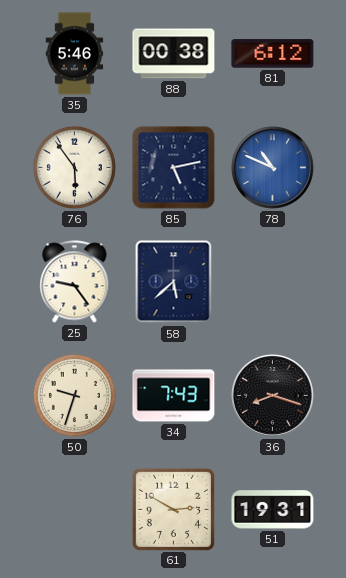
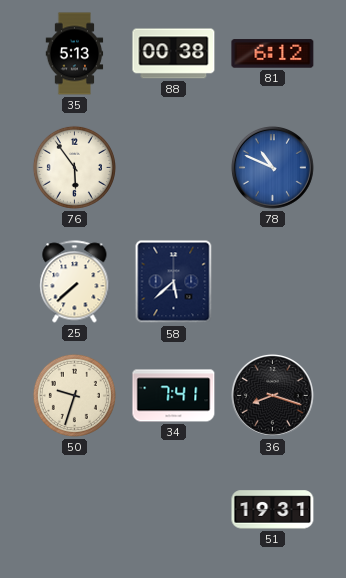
35: 5:46 -> 5:13 (75, 54)
85: 5:13 -> none (174, 168)
25: 9:24 -> 7:38 (75, 282)
34: 7:43 -> 7:41 (174, 396)
61: 2:50 -> none (173, 509)
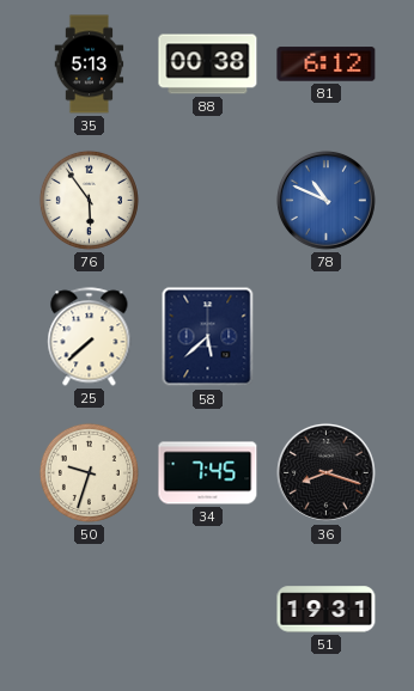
34: 7:41 -> 7:45 (208, 473)
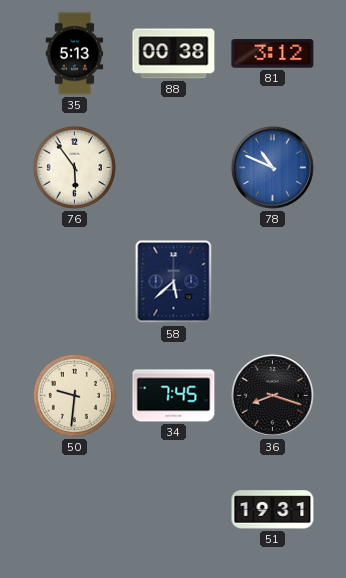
81: 6:12 -> 3:12 (273, 54)
25: 7:38 -> none (90, 337)
50: 9:33 -> 9:31 (74, 395)
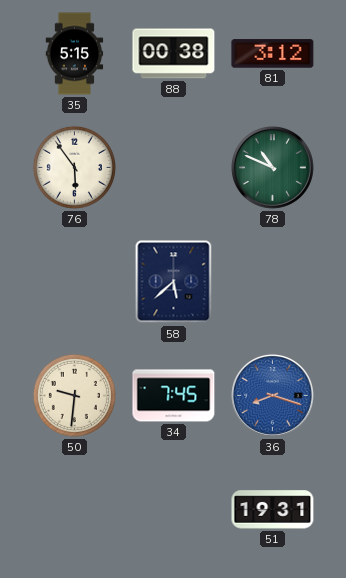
35: 5:13 -> 5:15 (75, 54)
78 dial: blue -> green (272, 167)
36 dial: black -> blue (272, 395)
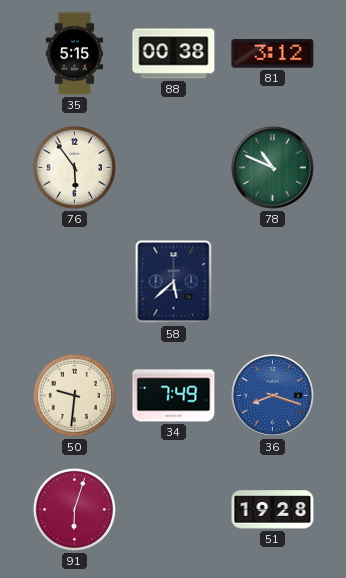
34: 7:45 -> 7:49 (174, 396)
91: none -> 6:03 (74, 509)
51: 19:31 -> 19:28 (273, 510)
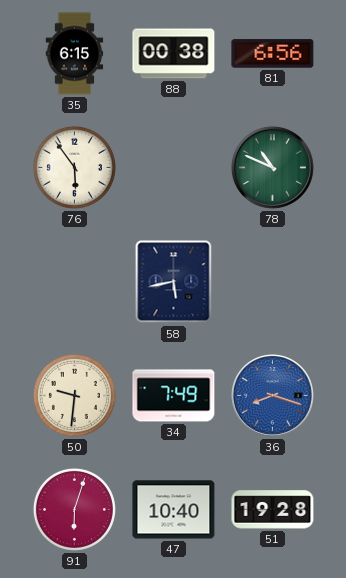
35: 5:15 -> 6:15 (75, 54)
81: 3:12 -> 6:56 (273, 54)
58: 5:38 -> 5:43 (174, 282)
47: none -> 10:40 (174, 510)
